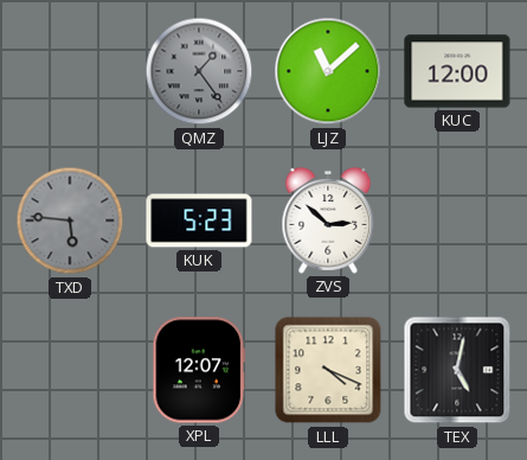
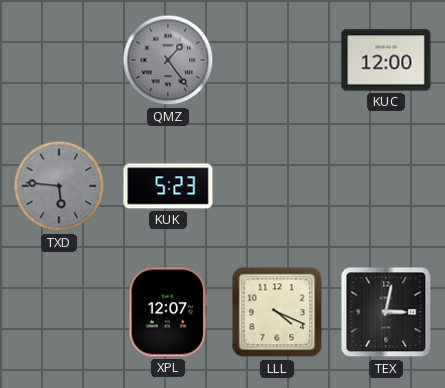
LJZ: 11:08 -> none (328, 71)
ZVS: 2:52 -> none (328, 221)
TEX: 5:02 -> 3:02 (386, 312)
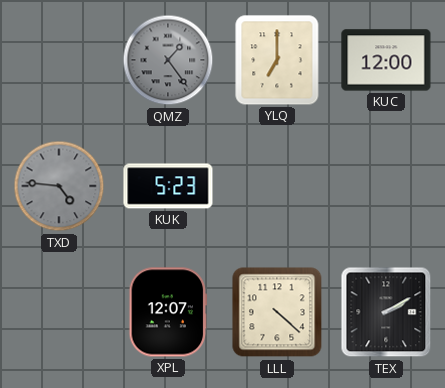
YLQ: none -> 7:00 (277, 60)
TXD: 5:46 -> 4:46 (59, 186)
LLL: 4:19 -> 4:22 (277, 312)
TEX: 3:02 -> 2:10 (386, 312)
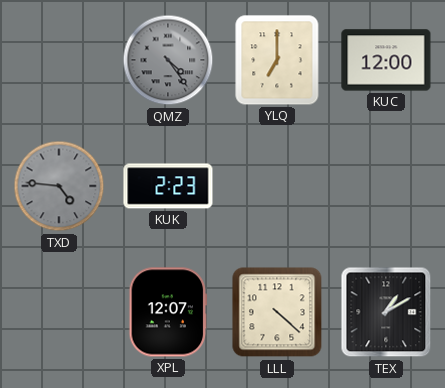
QMZ: 1:24 -> 4:24 (168, 60)
KUK: 5:23 -> 2:23 (168, 186)
TEX: 2:10 -> 1:10 (386, 312)
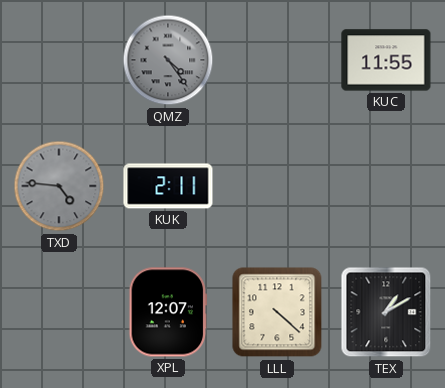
YLQ: 7:00 -> none (277, 60)
KUC: 12:00 -> 11:55 (386, 60)
KUK: 2:23 -> 2:11 (168, 186)
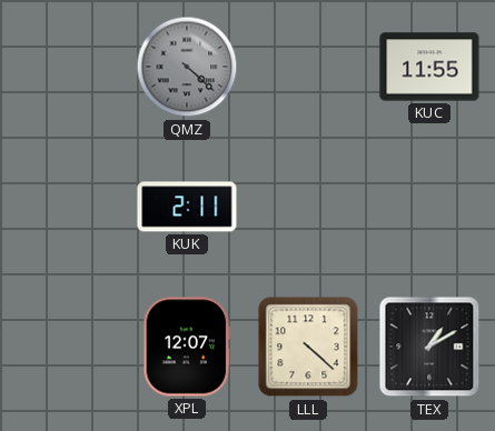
QMZ: 4:24 -> 4:22 (187, 67)
TXD: 4:46 -> none (59, 186)
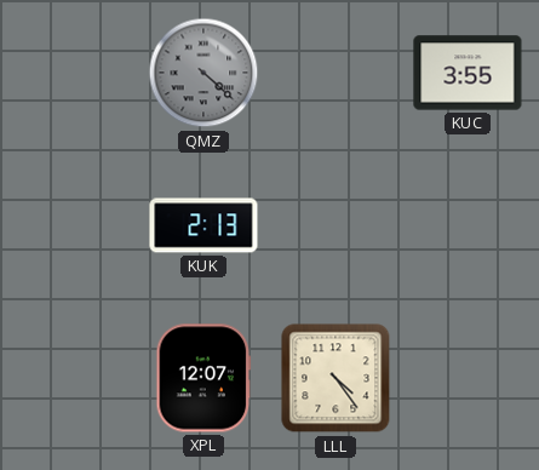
KUC: 11:55 -> 3:55 (468, 73)
KUK: 2:11 -> 2:13 (203, 225)
LLL: 4:22 -> 4:24 (336, 378)
TEX: 1:10 -> none (429, 347)
